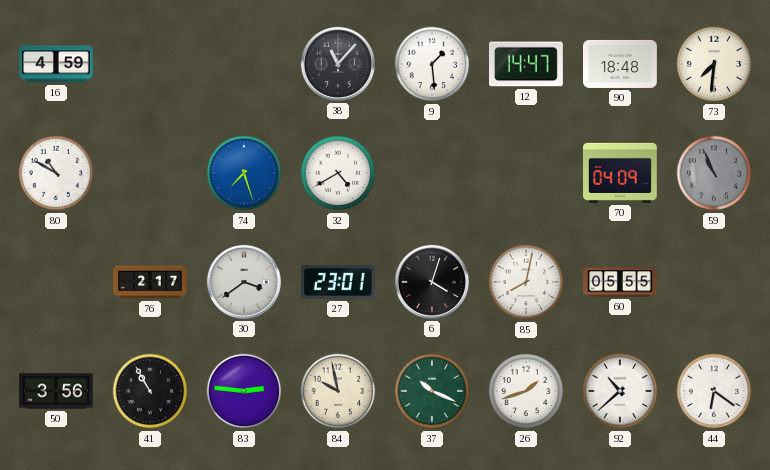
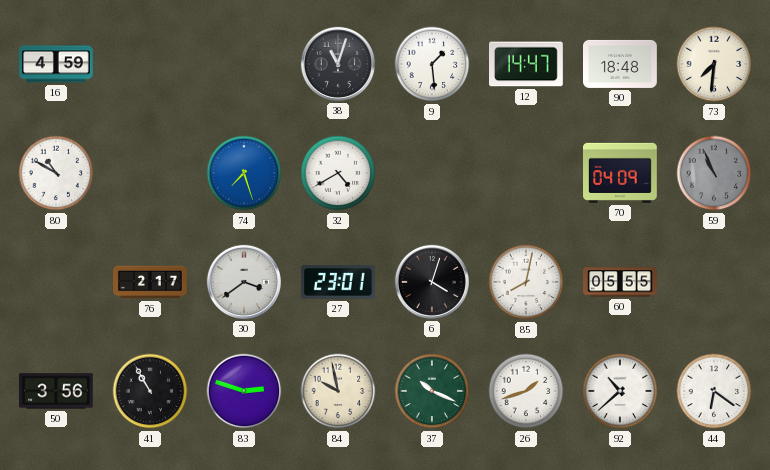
38: 11:07 -> 11:03 (338, 64)
83: 2:46 -> 2:48 (244, 391)
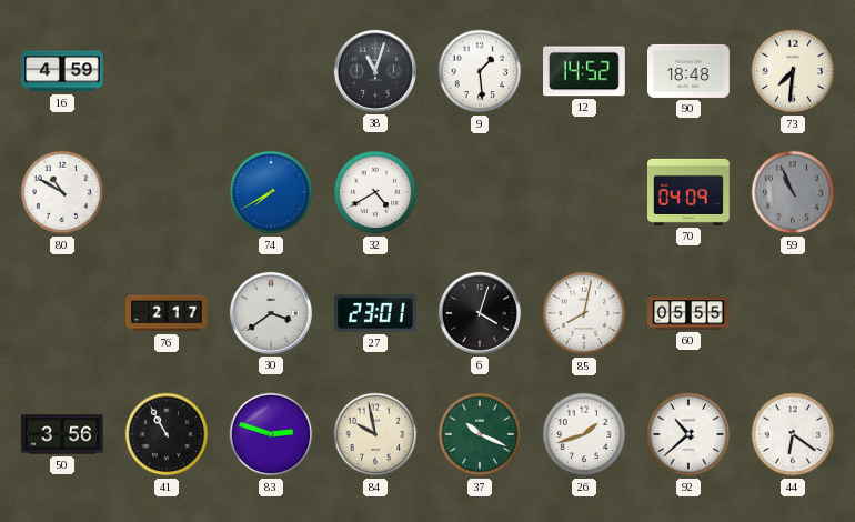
12: 14:47 -> 14:52 (585, 71)
74: 7:27 -> 7:40 (271, 192)
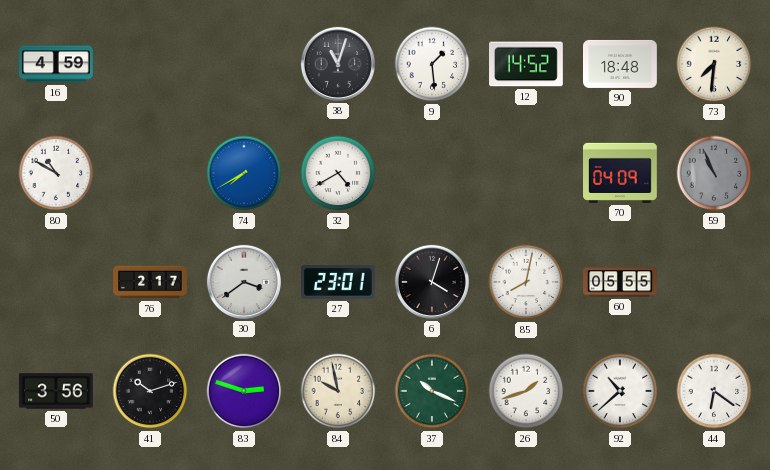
41: 10:55 -> 10:12 (150, 391)
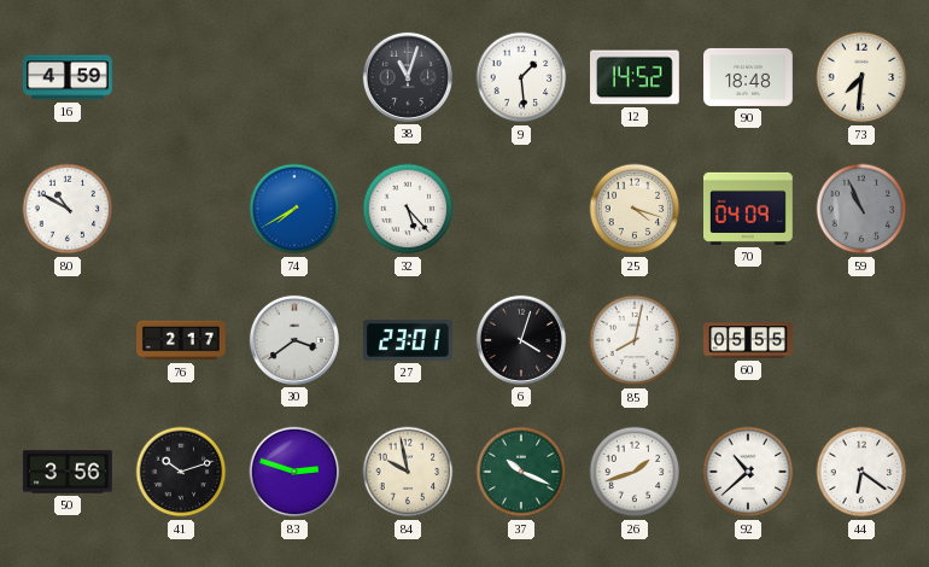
32: 4:40 -> 5:23 (408, 209)
25: none -> 4:18 (635, 209)
